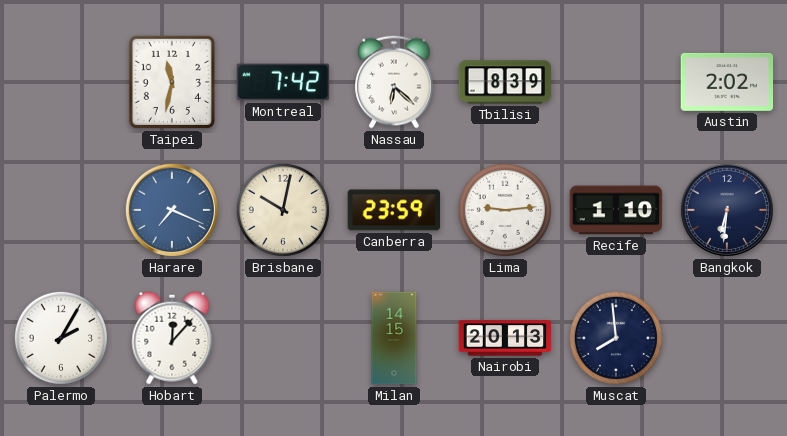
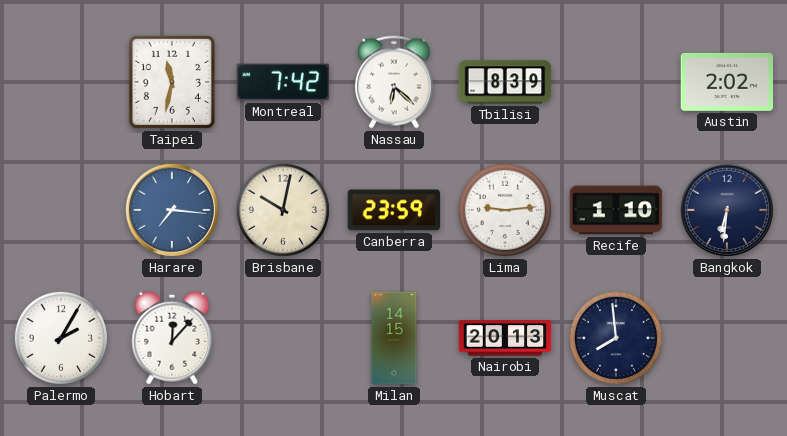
Harare: 7:19 -> 7:16 (172, 210)
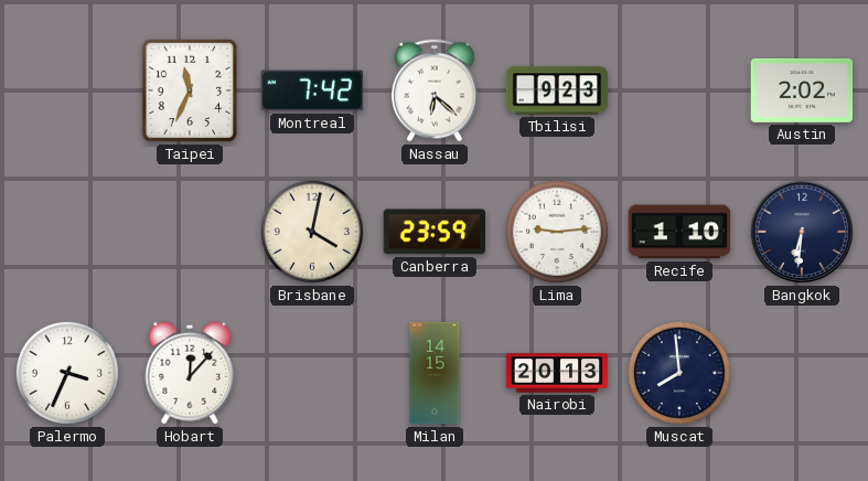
Taipei: 11:32 -> 11:34 (190, 90)
Tbilisi: 8:39 -> 9:23 (557, 90)
Harare: 7:16 -> none (172, 210)
Brisbane: 10:02 -> 4:02 (312, 232)
Palermo: 2:05 -> 3:34 (67, 373)
